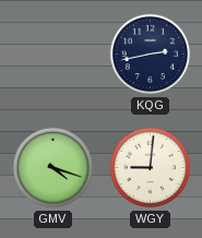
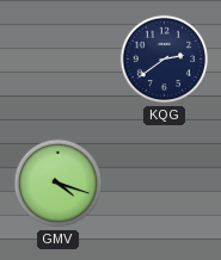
KQG: 2:43 -> 2:39 (165, 60)
WGY: 9:01 -> none (151, 168)
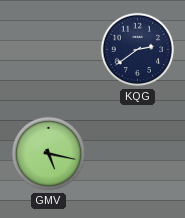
GMV: 4:18 -> 5:17 (49, 154)
